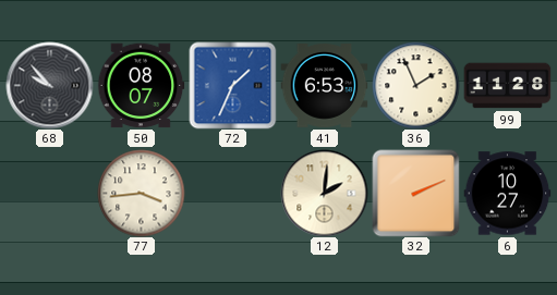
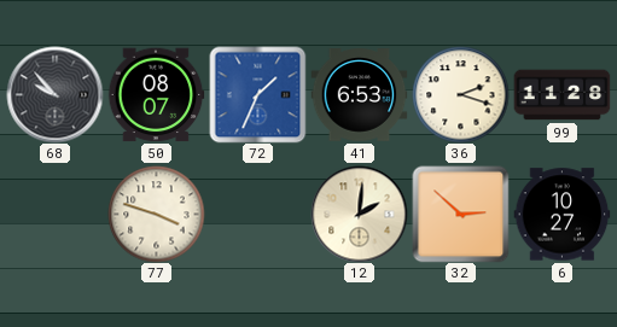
36: 1:56 -> 2:18 (460, 94)
77: 3:44 -> 3:48 (156, 214)
32: 2:11 -> 2:52 (460, 214)
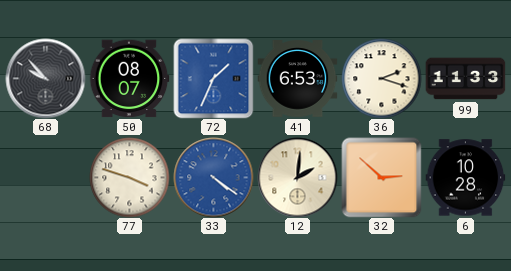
99: 11:28 -> 11:33 (465, 79)
33: none -> 4:21 (213, 177)
6: 10:27 -> 10:28 (465, 178)
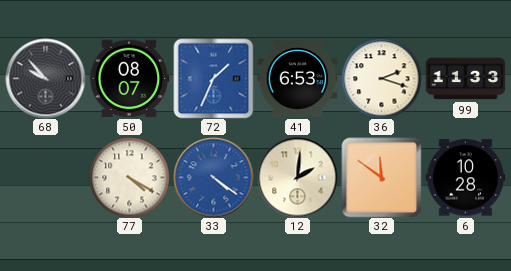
77: 3:48 -> 4:20 (129, 177)
32: 2:52 -> 11:51 (381, 177)
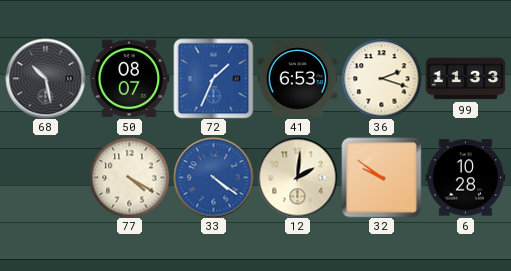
68: 9:53 -> 10:28 (45, 78)
32: 11:51 -> 9:51 (381, 177)
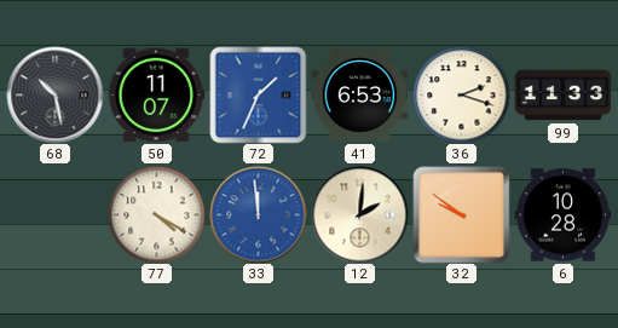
50: 08:07 -> 11:07 (156, 96)
33: 4:21 -> 11:59 (258, 214)
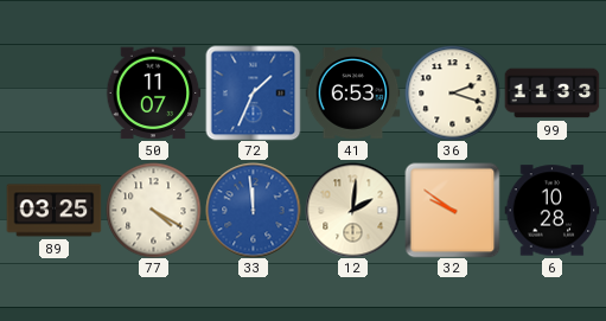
68: 10:28 -> none (54, 94)
89: none -> 03:25 (53, 211)
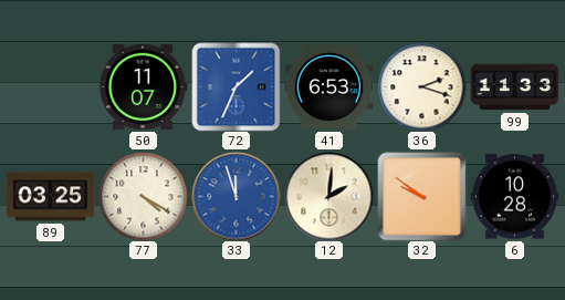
33: 11:59 -> 11:57 (236, 196)
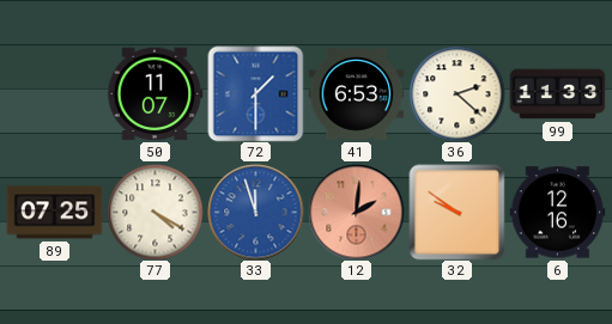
72: 1:34 -> 1:30 (255, 93)
36: 2:18 -> 2:22 (456, 93)
89: 03:25 -> 07:25 (54, 213)
12 dial: cream -> salmon (356, 212)
6: 10:28 -> 12:16 (557, 213)
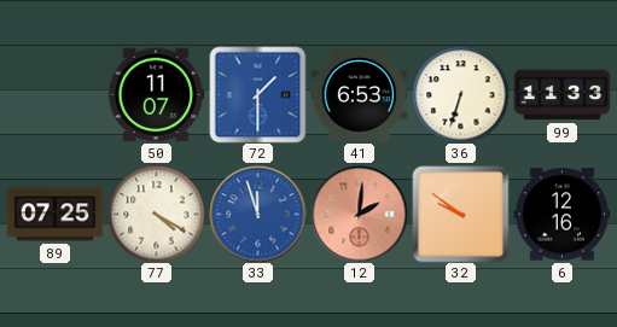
36: 2:22 -> 6:33 (460, 94)
